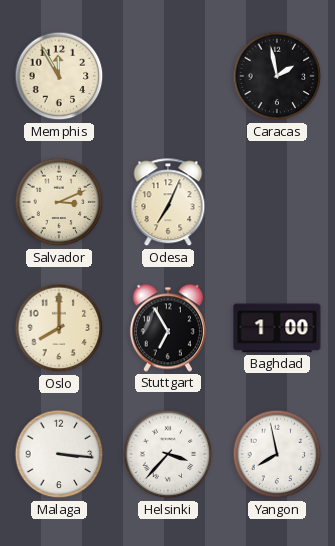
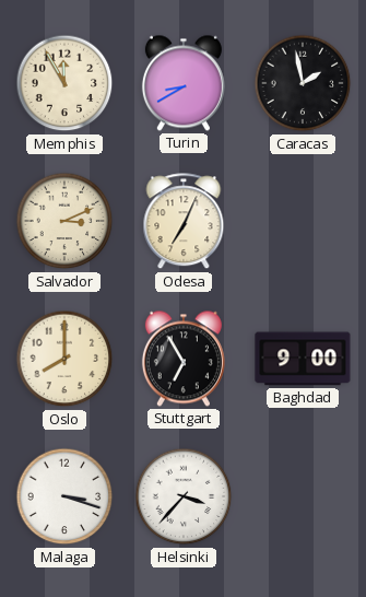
Turin: none -> 8:40 (184, 83)
Baghdad: 1:00 -> 9:00 (303, 359)
Malaga: 3:16 -> 3:18 (64, 496)
Yangon: 7:58 -> none (277, 454)
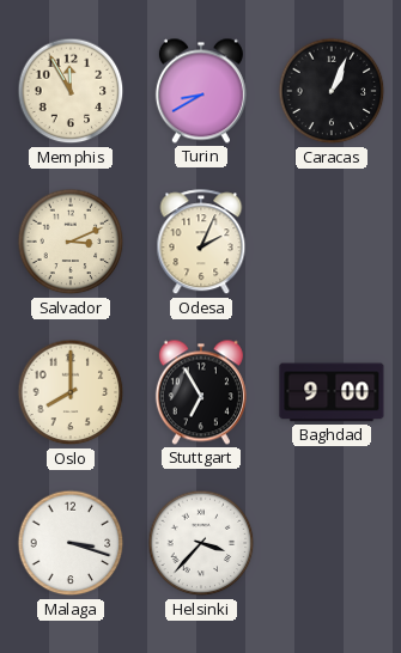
Caracas: 1:58 -> 1:04 (332, 91)
Odesa: 7:04 -> 2:04 (201, 243)
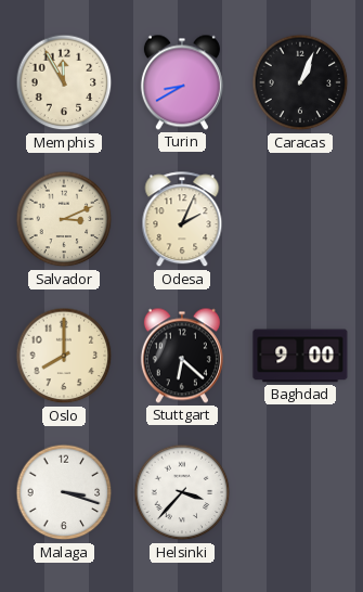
Stuttgart: 6:55 -> 6:22 (182, 356)
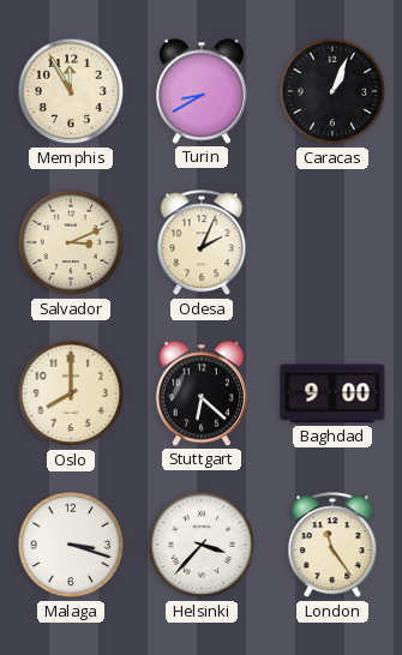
London: none -> 11:24 (332, 546)
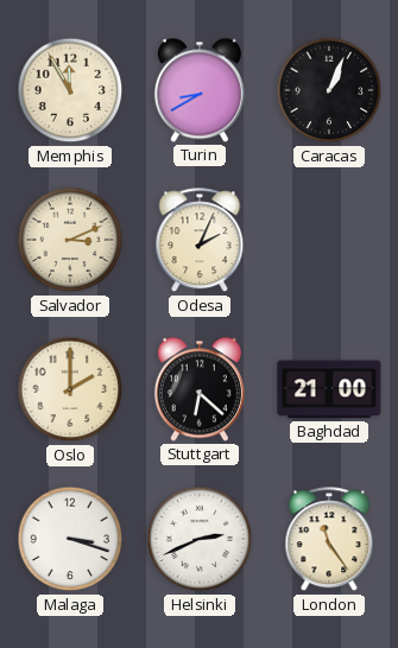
Oslo: 8:00 -> 2:00 (70, 389)
Baghdad: 9:00 -> 21:00 (329, 389)
Helsinki: 3:37 -> 2:41 (200, 539)
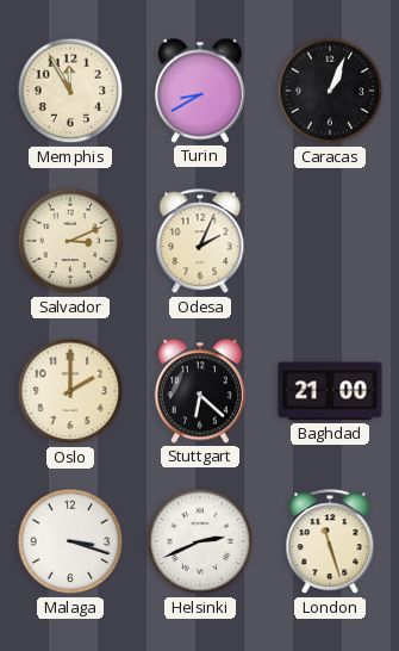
London: 11:24 -> 11:27 (330, 542)
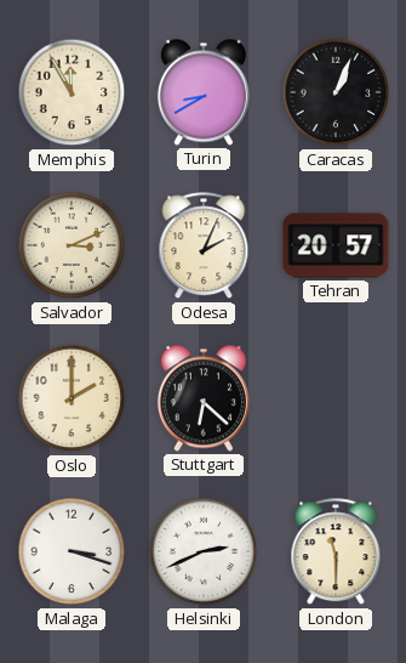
Tehran: none -> 20:57 (336, 245)
Baghdad: 21:00 -> none (330, 391)
London: 11:27 -> 11:30 (336, 552)
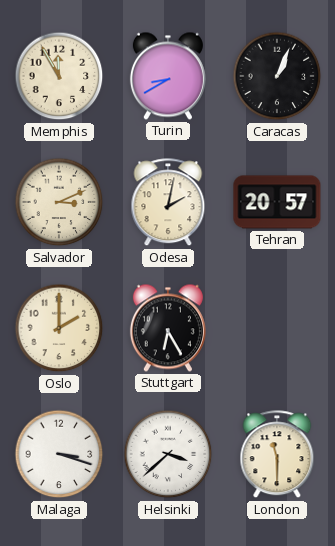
Odesa: 2:04 -> 2:02 (168, 203)
Stuttgart: 6:22 -> 6:25 (168, 328)
Helsinki: 2:41 -> 3:38 (168, 454)
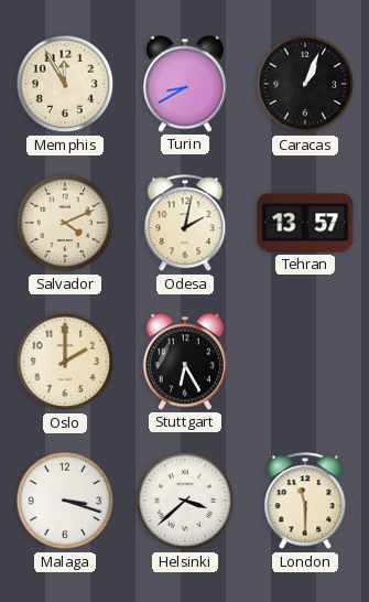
Salvador: 3:11 -> 4:11 (65, 223)
Tehran: 20:57 -> 13:57 (305, 223)
